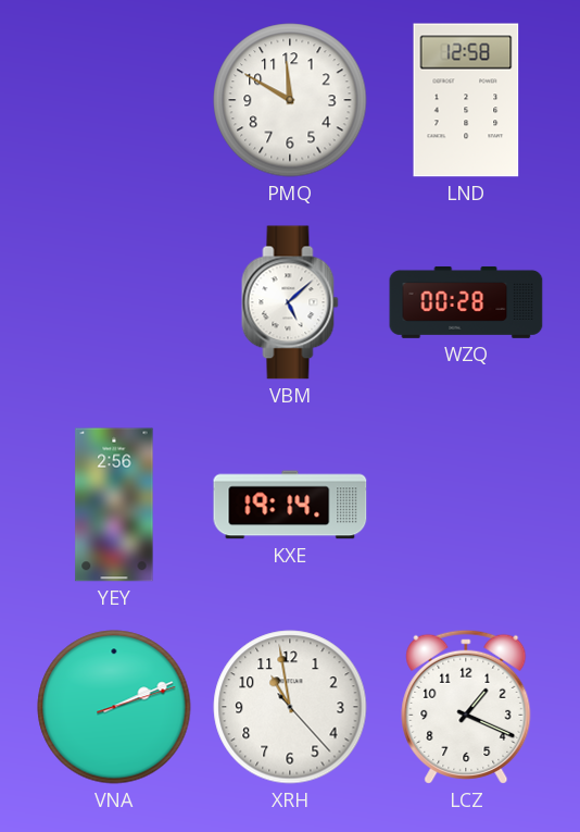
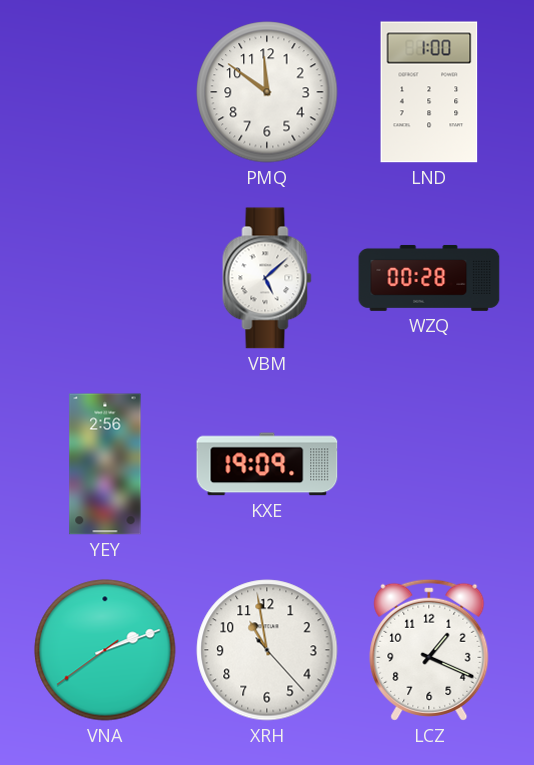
PMQ: 11:50 -> 11:51 (267, 92)
LND: 12:58 -> 1:00 (429, 92)
KXE: 19:14 -> 19:09 (267, 464)
VNA: 2:11:12 -> 2:11:39 (105, 650)
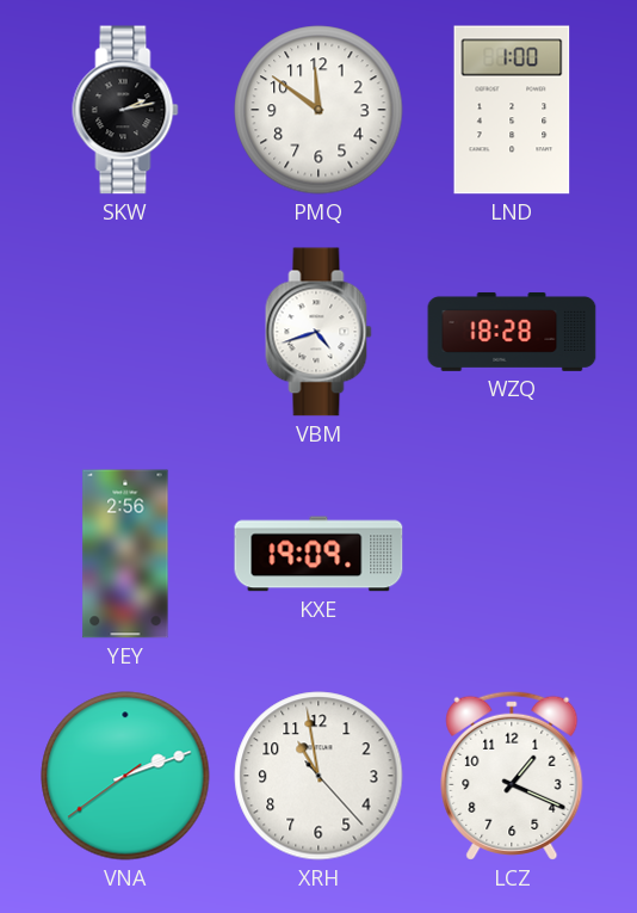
SKW: none -> 2:13 (125, 110)
VBM: 5:08 -> 4:42 (318, 332)
WZQ: 00:28 -> 18:28 (512, 332)
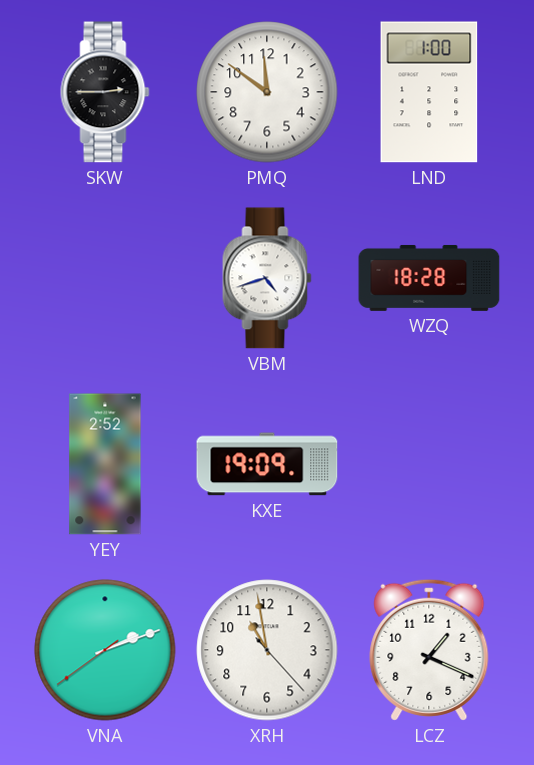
SKW: 2:13 -> 2:45 (105, 92)
YEY: 2:56 -> 2:52 (105, 464)
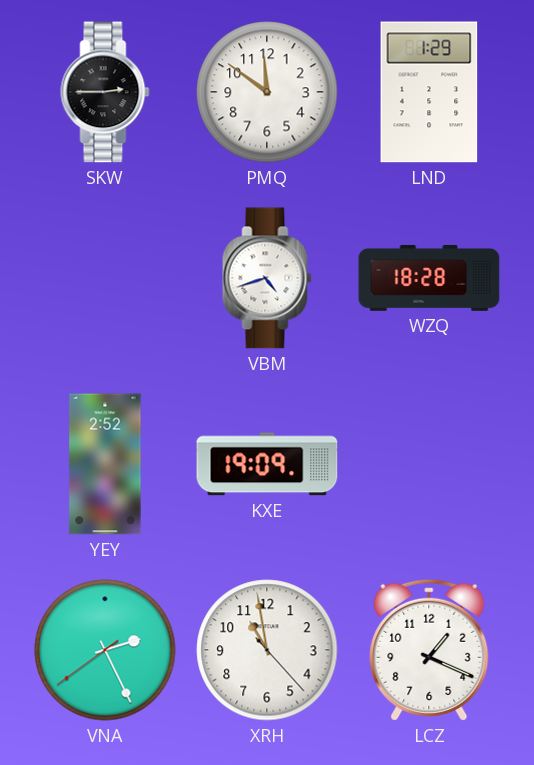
LND: 1:00 -> 1:29 (429, 92)
VNA: 2:11 -> 2:25 (105, 650)
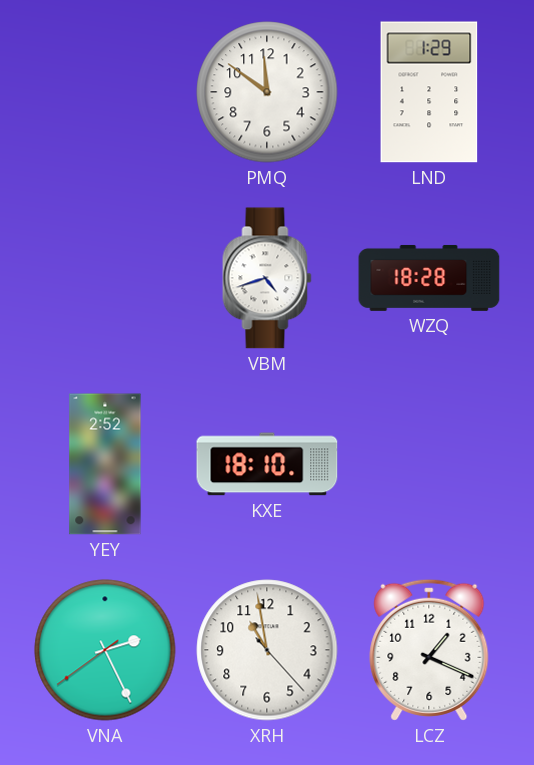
SKW: 2:45 -> none (105, 92)
KXE: 19:09 -> 18:10 (267, 464)
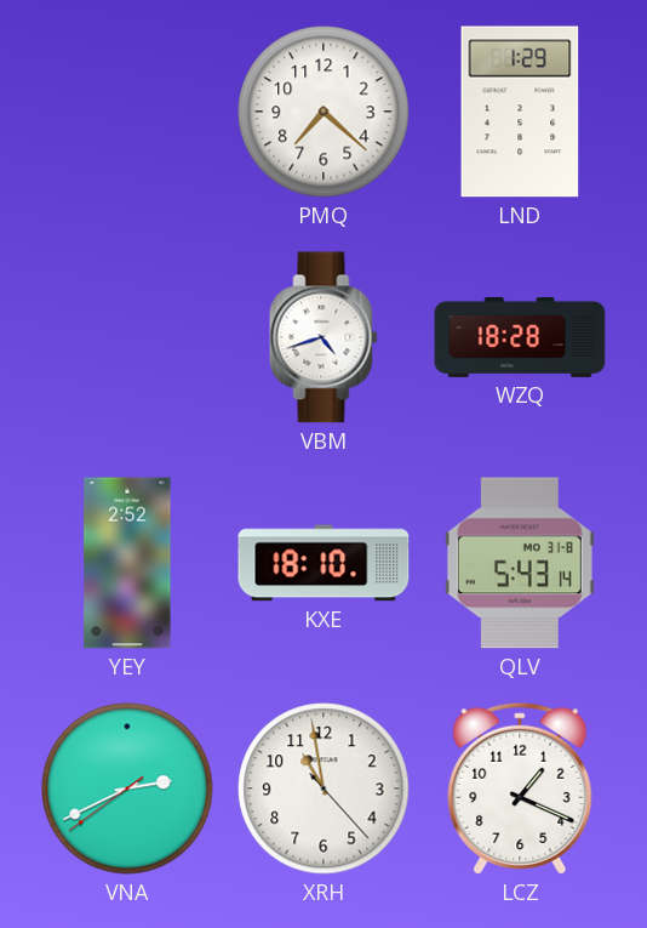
PMQ: 11:51 -> 7:22 (323, 112)
QLV: none -> 5:43 (520, 563)
VNA: 2:25 -> 2:40 (127, 788)
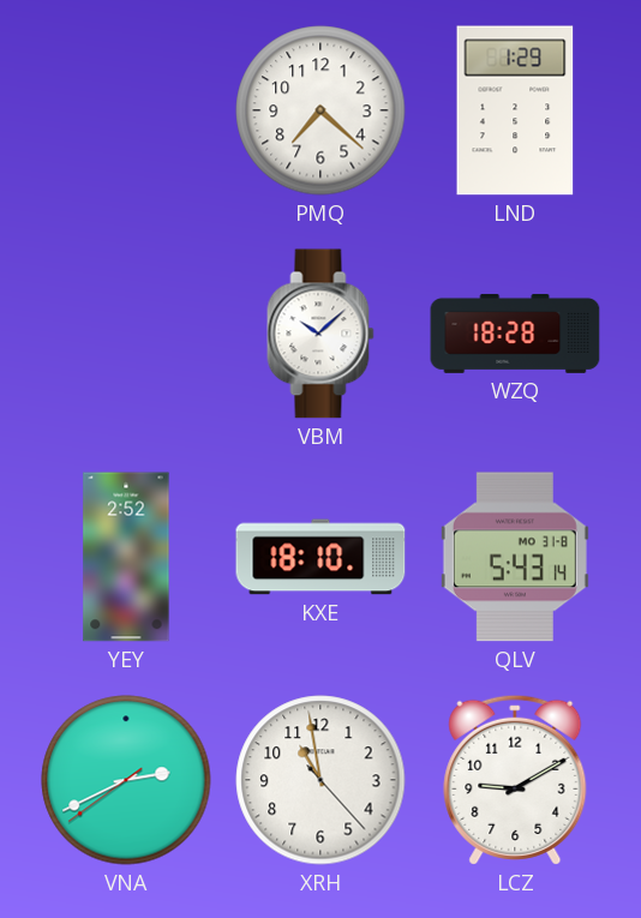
VBM: 4:42 -> 10:08 (320, 334)
LCZ: 1:19 -> 9:10 (515, 780)
